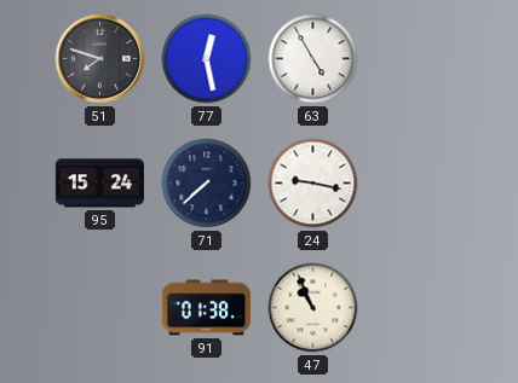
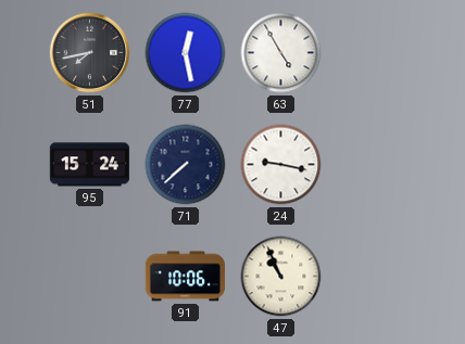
51: 7:48 -> 7:43 (90, 53)
91: 01:38 -> 10:06 (185, 277)
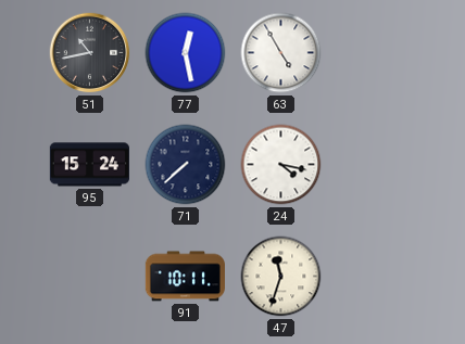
51: 7:43 -> 10:43 (90, 53)
24: 9:17 -> 4:17 (281, 165)
91: 10:06 -> 10:11 (185, 277)
47: 10:56 -> 11:33 (281, 277)
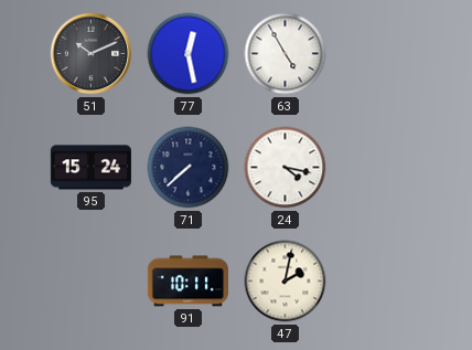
51: 10:43 -> 10:11 (92, 54)
47: 11:33 -> 2:02 (286, 282)
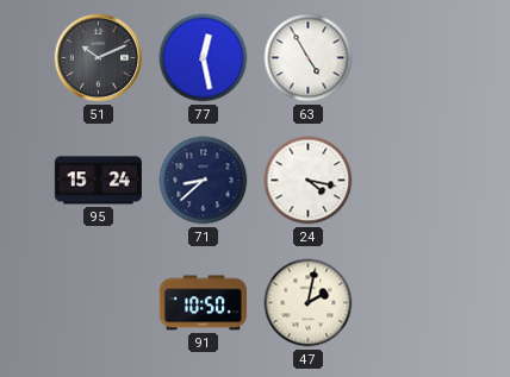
71: 7:38 -> 8:38 (204, 181)
91: 10:11 -> 10:50 (203, 303)
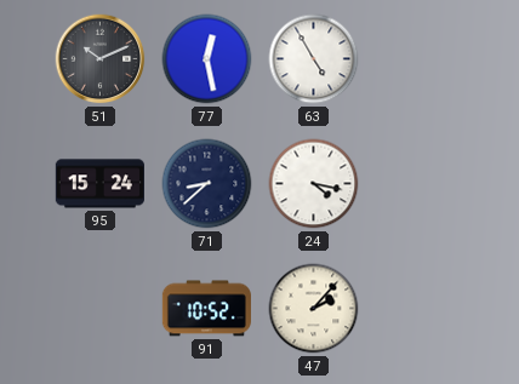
91: 10:50 -> 10:52 (206, 309)
47: 2:02 -> 2:07 (314, 309)
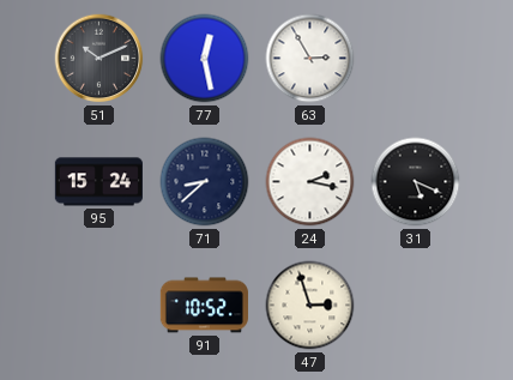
63: 4:55 -> 2:55 (310, 59)
24: 4:17 -> 2:17 (310, 182)
31: none -> 5:19 (416, 182)
47: 2:07 -> 2:57 (310, 306)
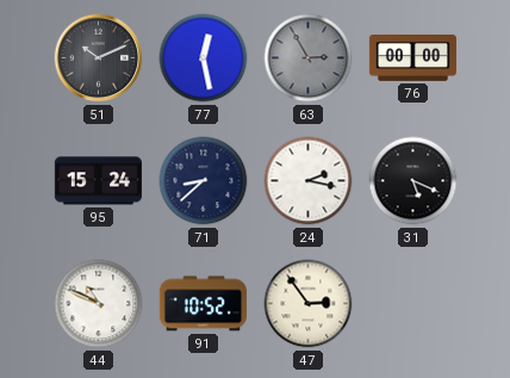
63 dial: white -> grey (309, 58)
76: none -> 00:00 (412, 58)
44: none -> 10:49 (99, 304)
47: 2:57 -> 2:54 (309, 304)
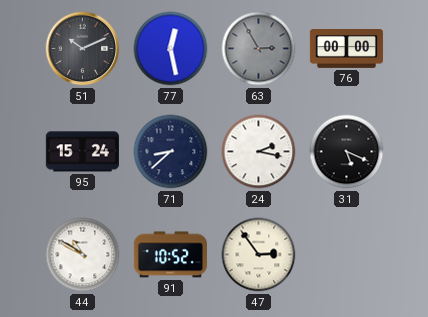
44: 10:49 -> 10:50 (83, 255)
